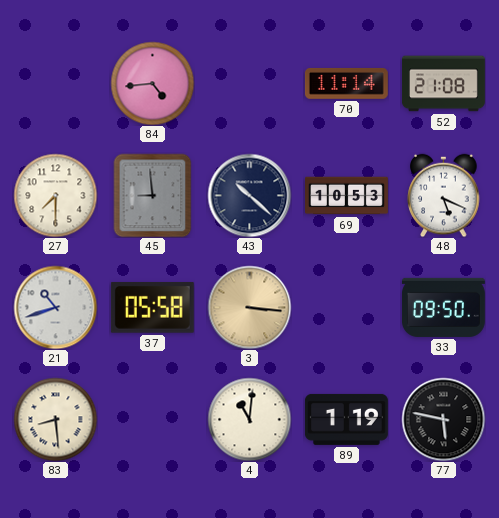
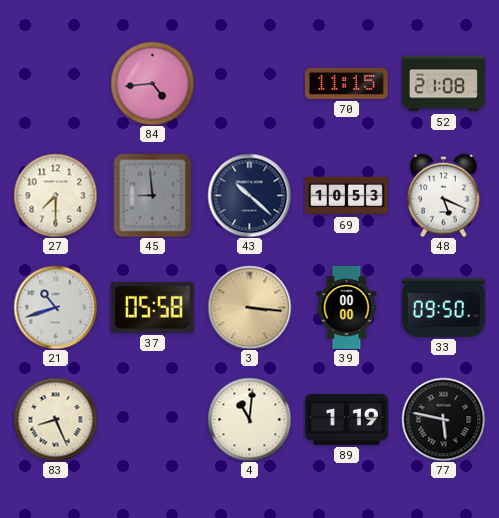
70: 11:14 -> 11:15 (346, 83)
39: none -> 00:00 (347, 308)
83: 8:29 -> 8:26 (55, 419)
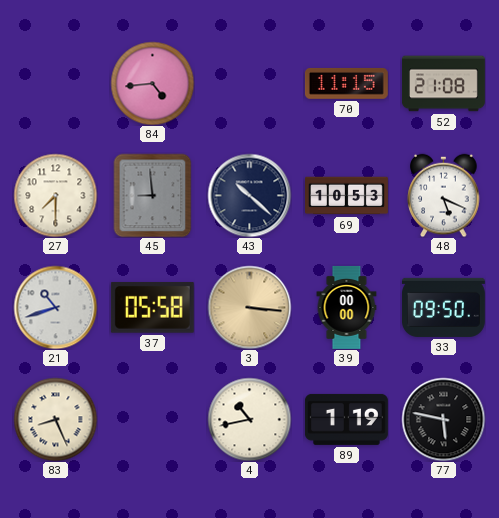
4: 11:01 -> 10:43 (249, 419)
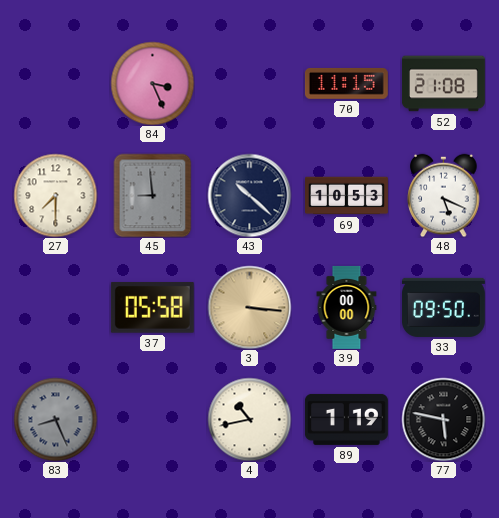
84: 4:44 -> 3:26 (152, 83)
21: 10:42 -> none (55, 307)
83 dial: cream -> grey (55, 419)
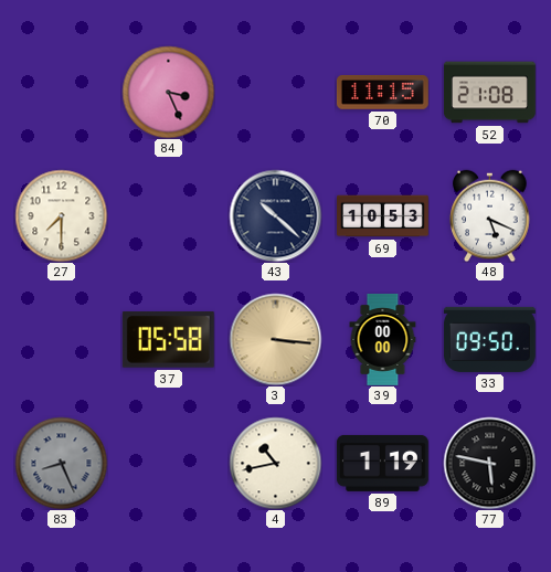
45: 8:59 -> none (153, 195)
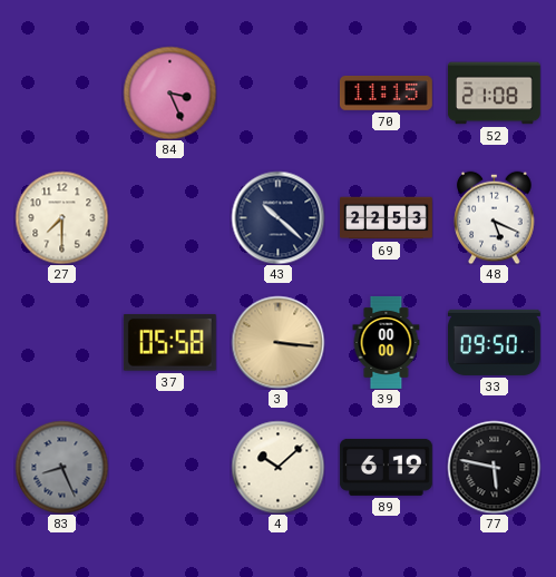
69: 10:53 -> 22:53 (387, 218)
4: 10:43 -> 10:08 (277, 467)
89: 1:19 -> 6:19 (386, 467)
